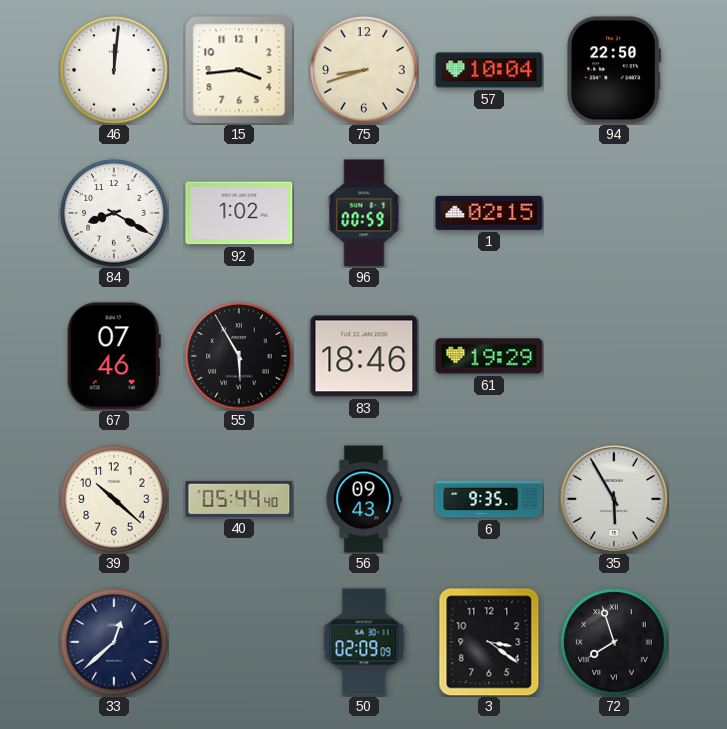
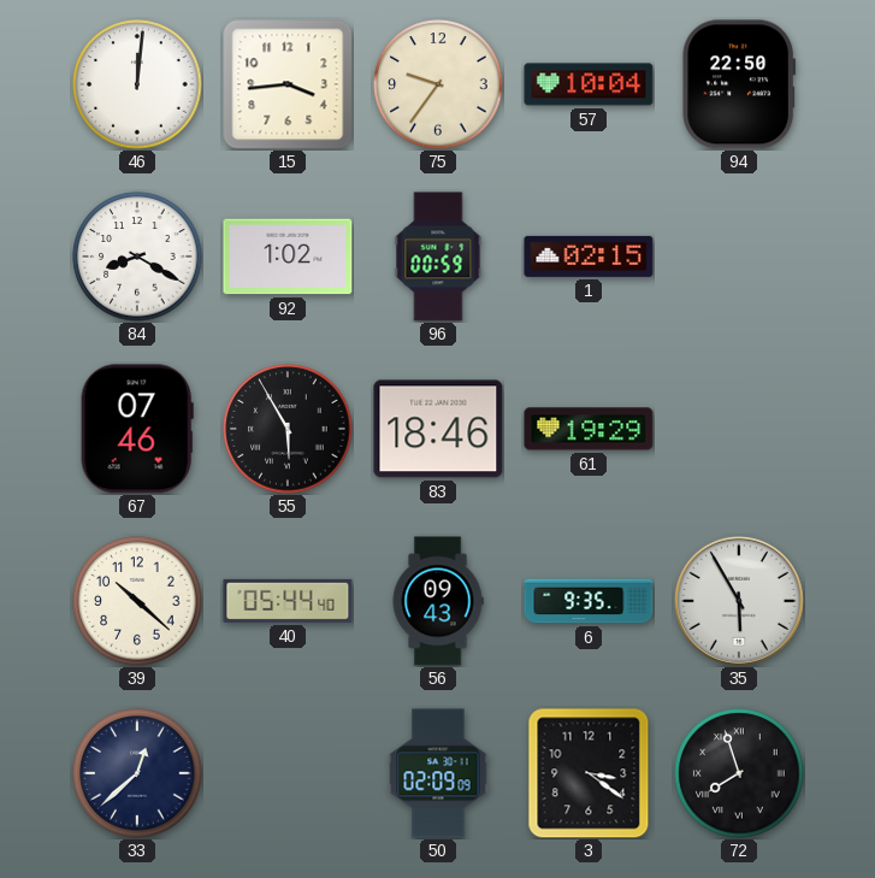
75: 8:42 -> 9:36 (438, 84)
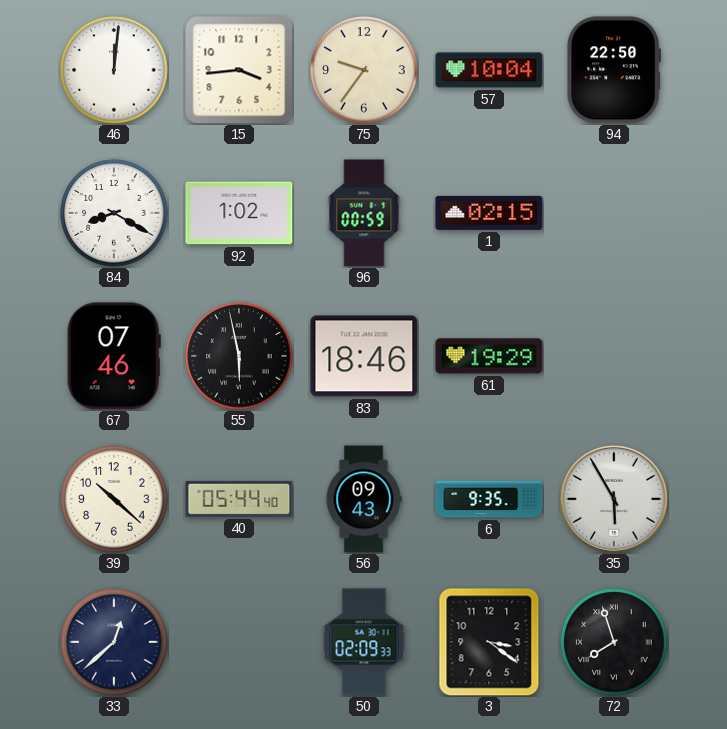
55: 5:55 -> 5:58 (239, 356)
50: 02:09:09 -> 02:09:33 (364, 642)
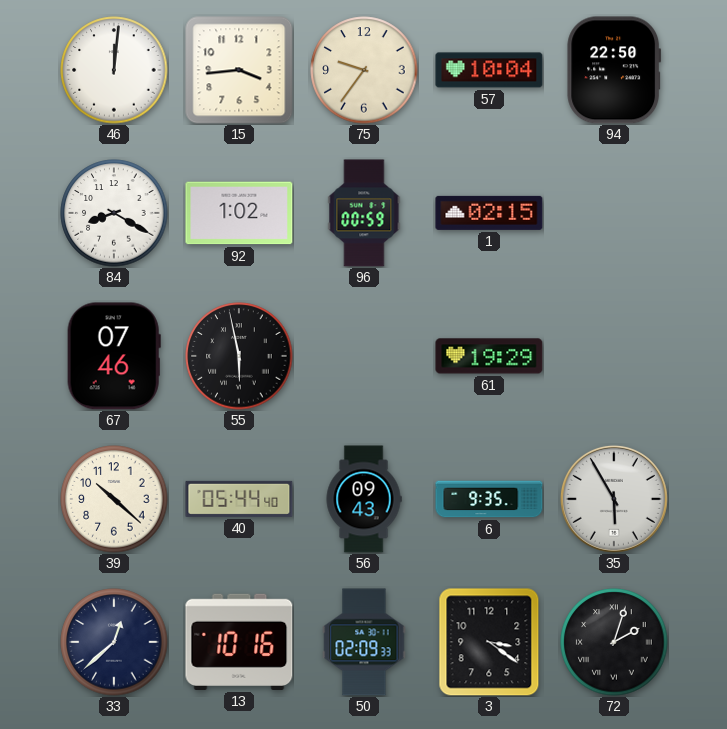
83: 18:46 -> none (364, 356)
13: none -> 10:16 (239, 642)
72: 7:57 -> 2:03 (614, 642)
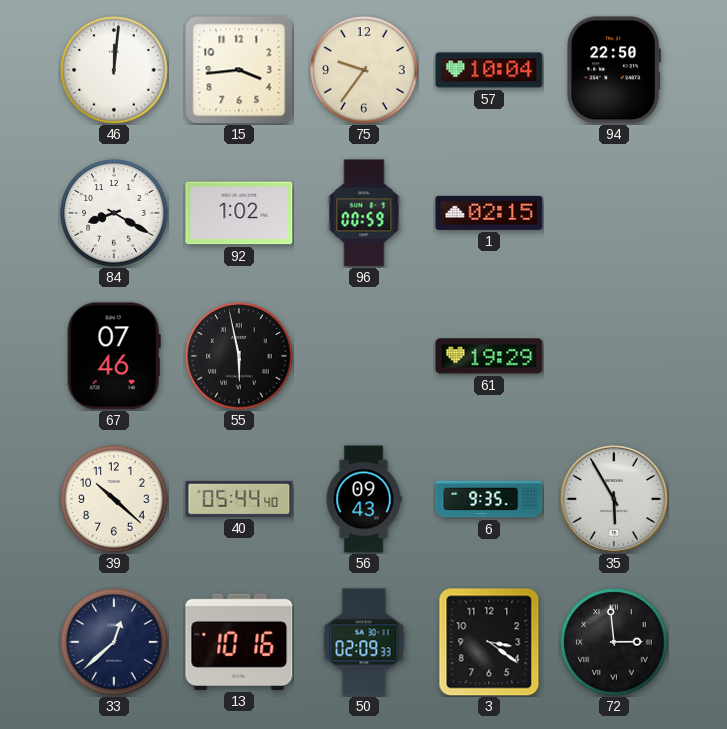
72: 2:03 -> 2:59 (614, 642)
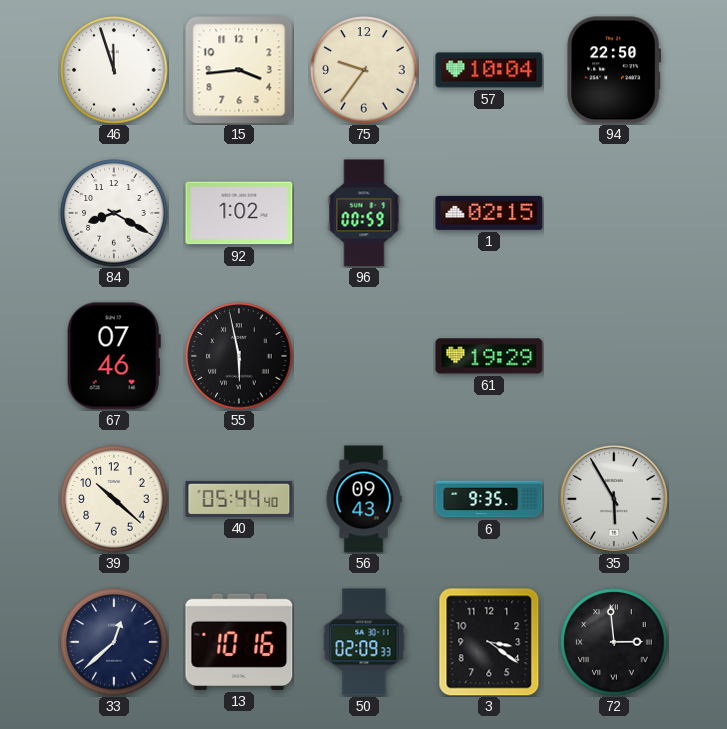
46: 12:01 -> 11:57 (114, 70)
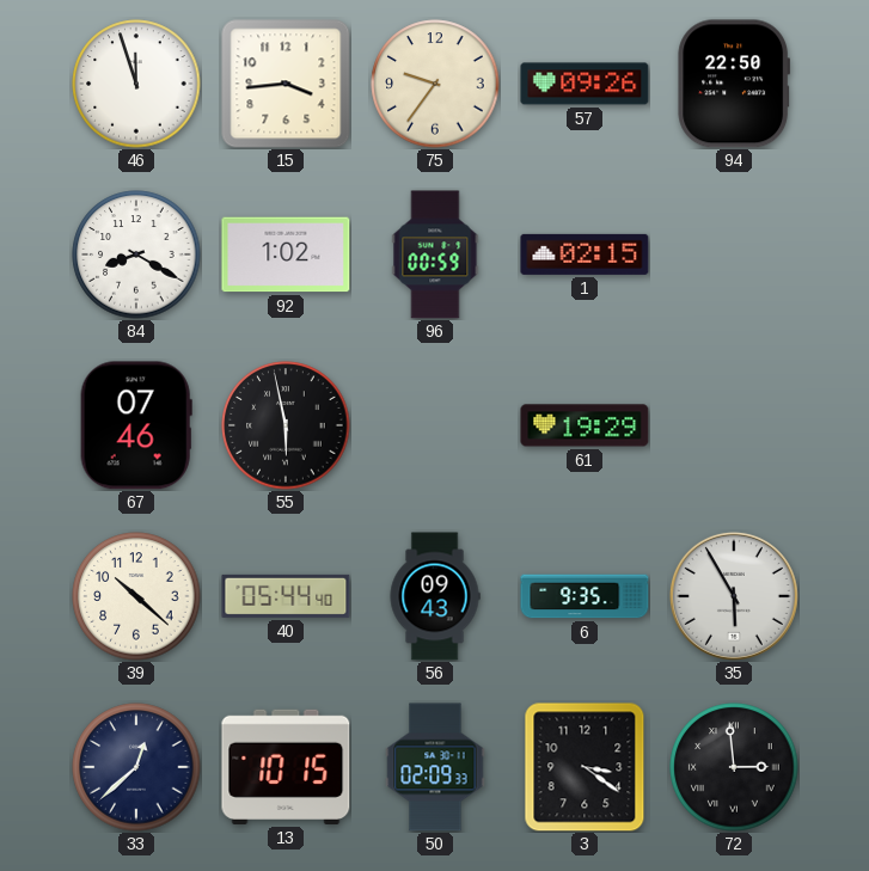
57: 10:04 -> 09:26 (585, 84)
13: 10:16 -> 10:15 (286, 767)
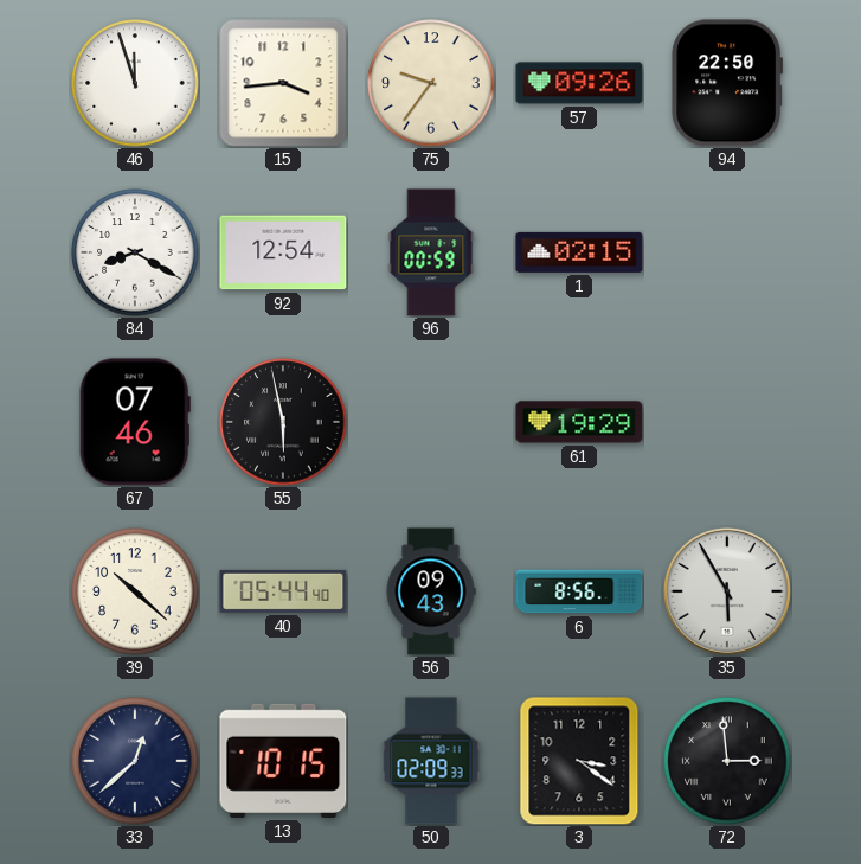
92: 1:02 -> 12:54 (283, 252)
6: 9:35 -> 8:56 (579, 591)
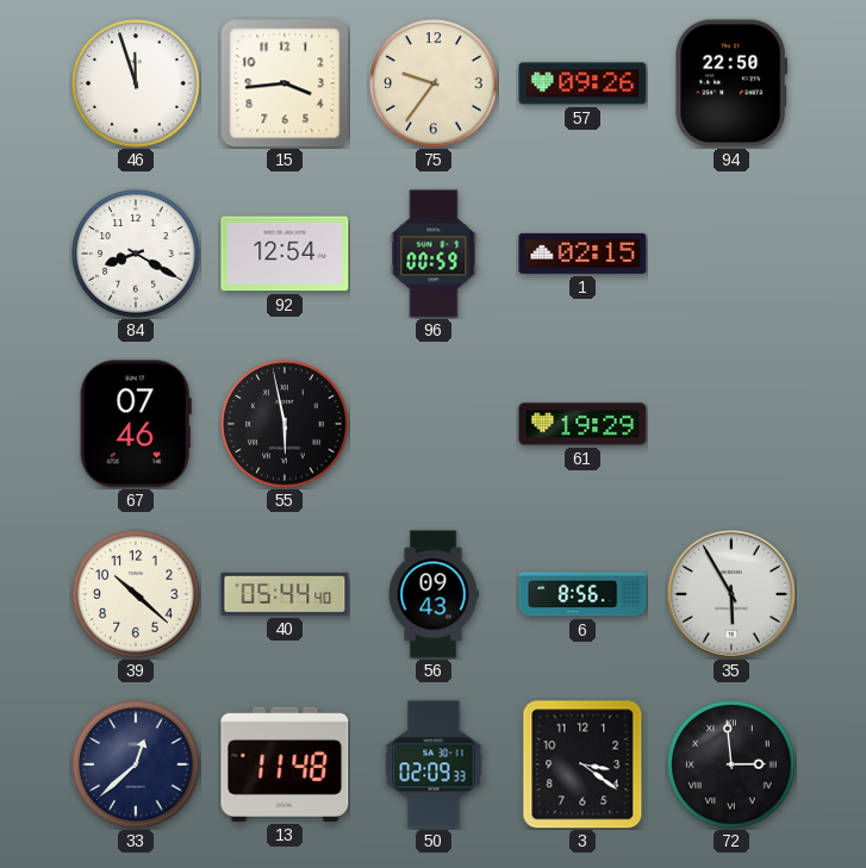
13: 10:15 -> 11:48 (285, 764)
